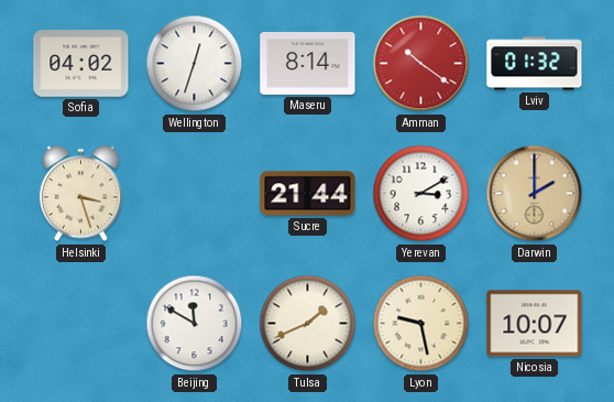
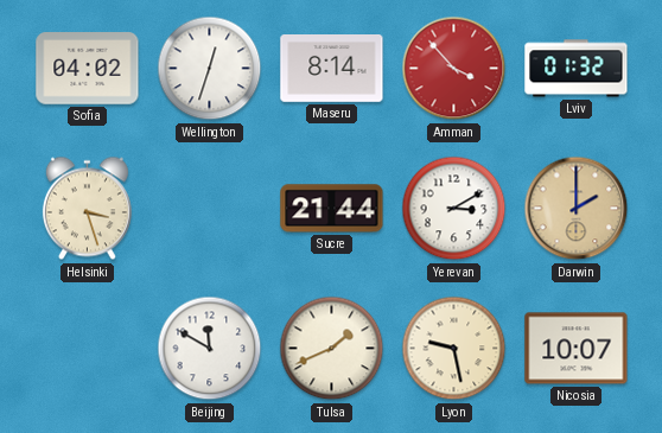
Amman: 10:21 -> 3:53 (454, 69)
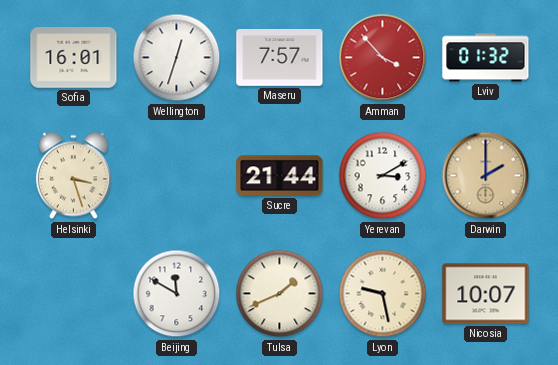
Sofia: 04:02 -> 16:01 (74, 58)
Maseru: 8:14 -> 7:57 (280, 58)
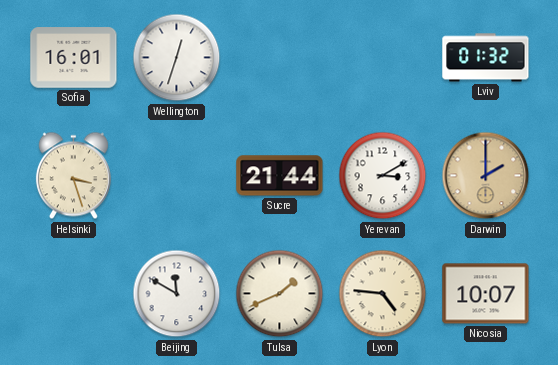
Maseru: 7:57 -> none (280, 58)
Amman: 3:53 -> none (383, 58)
Lyon: 9:28 -> 4:46 (383, 294)
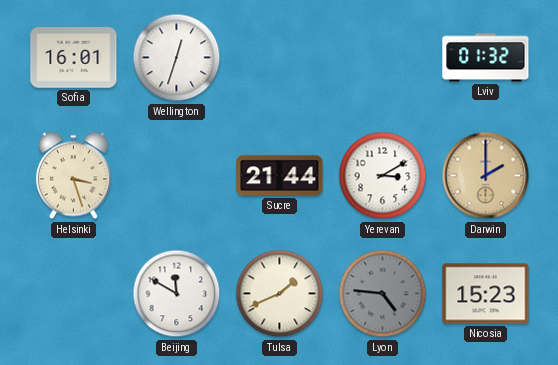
Lyon dial: cream -> grey (383, 294)
Nicosia: 10:07 -> 15:23 (486, 294)
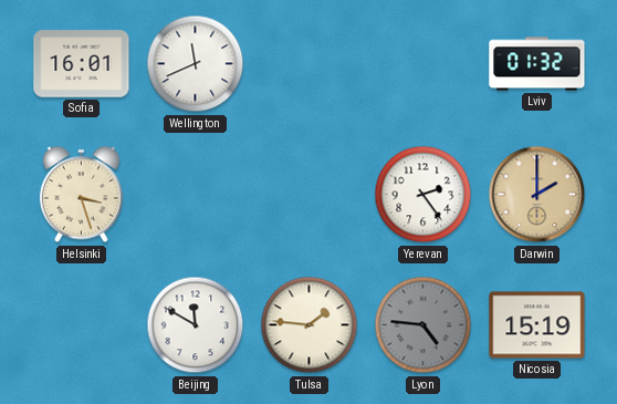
Wellington: 12:33 -> 11:41 (196, 64)
Sucre: 21:44 -> none (280, 176)
Yerevan: 3:10 -> 2:24 (423, 195)
Tulsa: 1:41 -> 1:46 (310, 325)
Nicosia: 15:23 -> 15:19 (537, 325)
